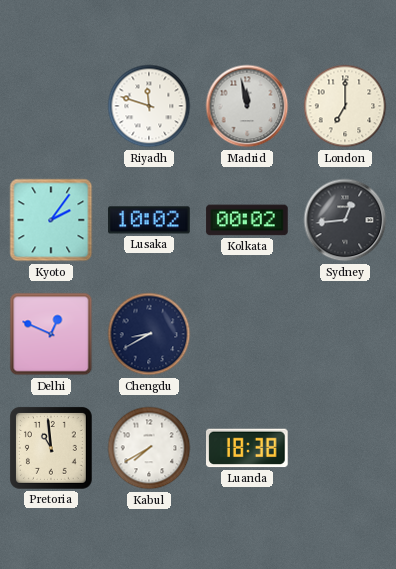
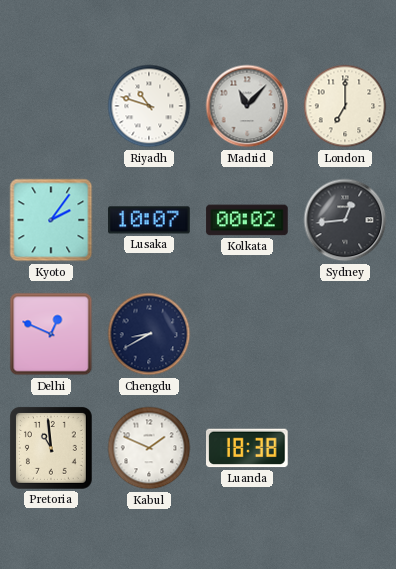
Riyadh: 11:48 -> 10:48 (149, 106)
Madrid: 11:58 -> 11:07 (247, 106)
Lusaka: 10:02 -> 10:07 (149, 220)
Kabul: 7:40 -> 1:49 (149, 448)
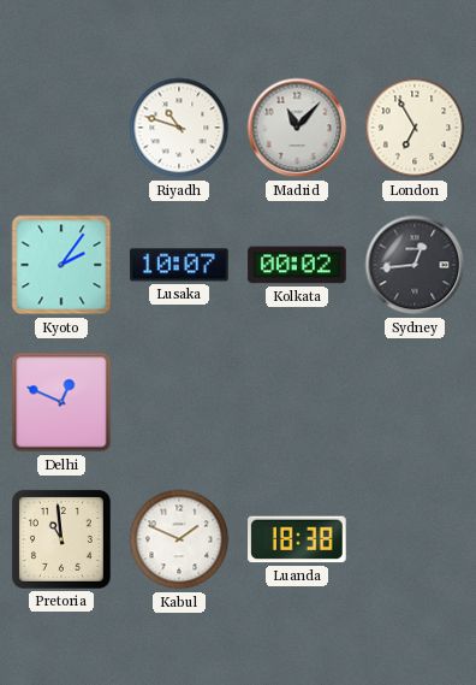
London: 7:00 -> 6:55 (415, 128)
Chengdu: 8:40 -> none (149, 334)
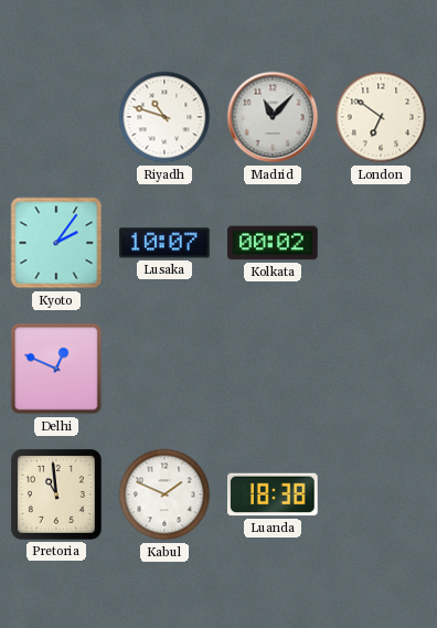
London: 6:55 -> 6:51 (381, 117)
Sydney: 12:44 -> none (415, 265)
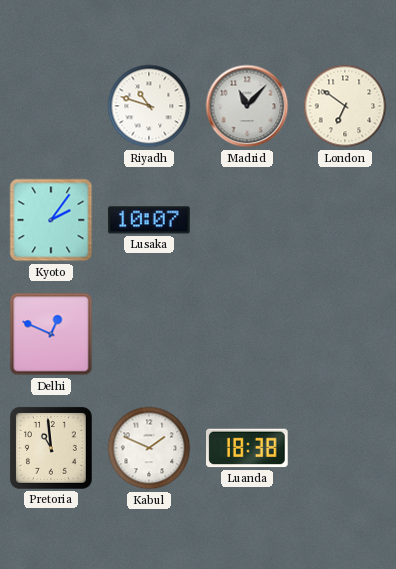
Kolkata: 00:02 -> none (273, 243)
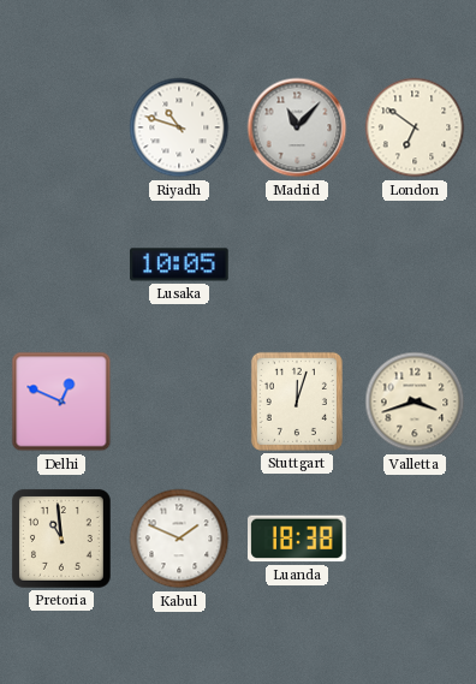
Kyoto: 2:06 -> none (51, 220)
Lusaka: 10:07 -> 10:05 (179, 264)
Stuttgart: none -> 12:03 (297, 402)
Valletta: none -> 3:42 (415, 402)
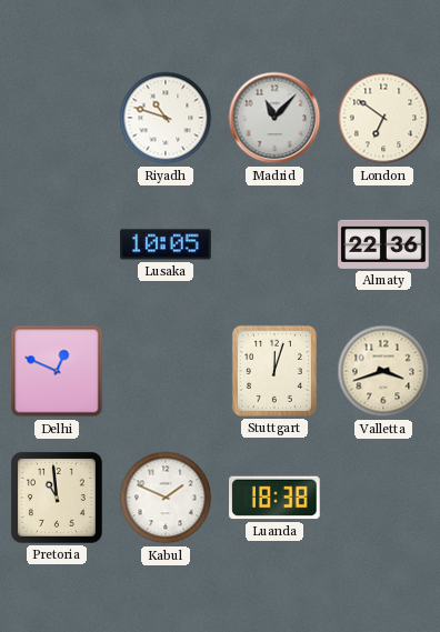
Almaty: none -> 22:36 (383, 244)
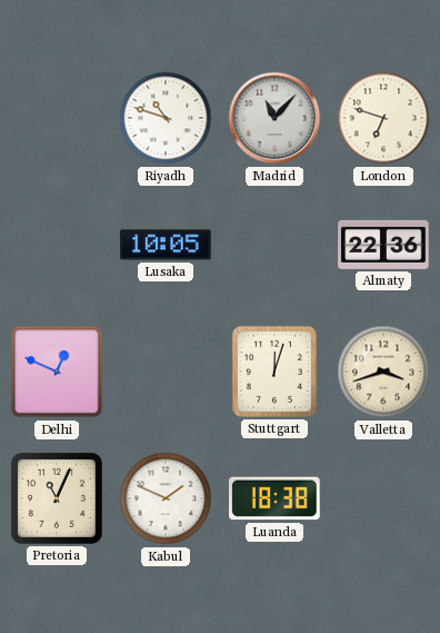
London: 6:51 -> 6:48 (383, 118)
Pretoria: 10:59 -> 11:04 (57, 498)
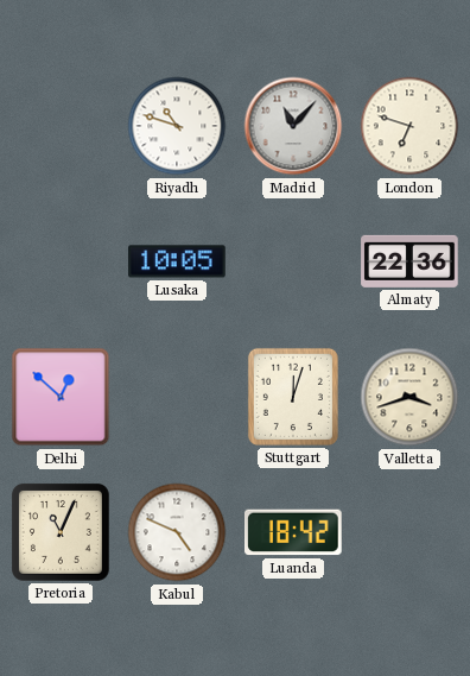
Delhi: 12:49 -> 12:52 (61, 397)
Kabul: 1:49 -> 4:49 (177, 532)
Luanda: 18:38 -> 18:42 (293, 532)
